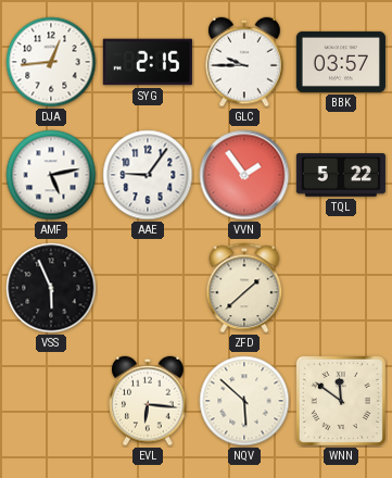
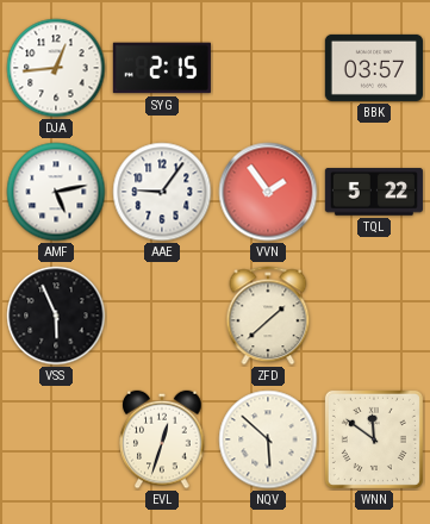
GLC: 9:45 -> none (244, 62)
EVL: 6:16 -> 12:33 (162, 439)
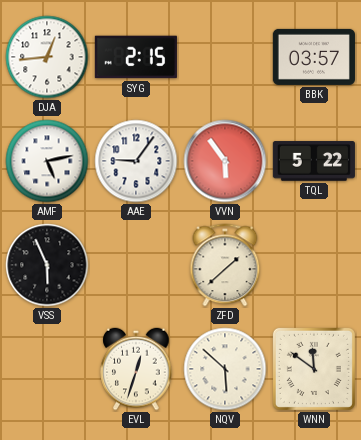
VVN: 1:54 -> 5:54 (225, 161)
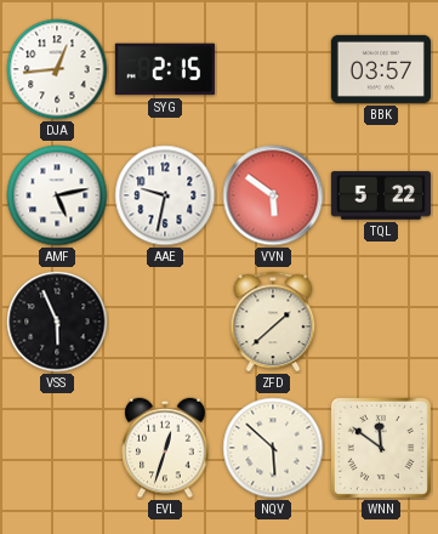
AAE: 9:06 -> 9:32 (165, 195)
VVN: 5:54 -> 5:51 (273, 195)
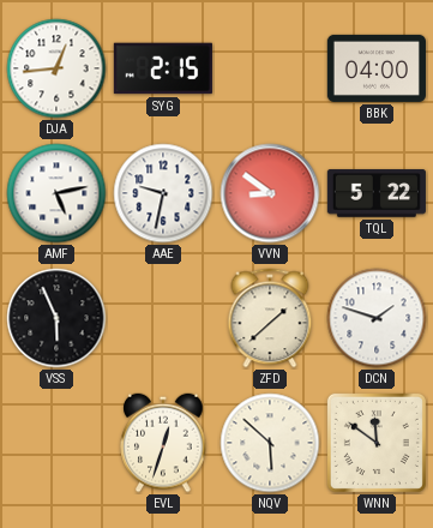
BBK: 03:57 -> 04:00 (377, 68)
VVN: 5:51 -> 8:51 (270, 193)
DCN: none -> 1:48 (377, 318)
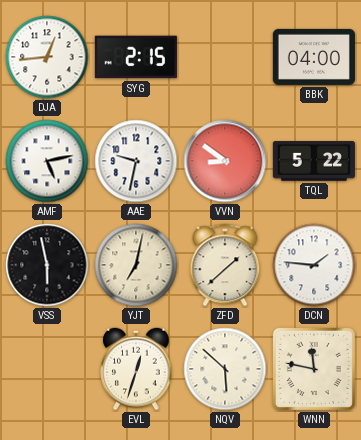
VSS: 5:56 -> 5:58 (47, 265)
YJT: none -> 7:02 (136, 265)
DCN: 1:48 -> 1:46 (314, 265)
WNN: 11:51 -> 11:47 (314, 369)
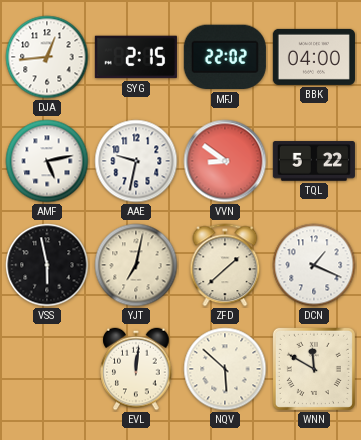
MFJ: none -> 22:02 (225, 57)
DCN: 1:46 -> 1:19 (314, 265)
EVL: 12:33 -> 12:01 (136, 369)
WNN: 11:47 -> 11:50 (314, 369)
